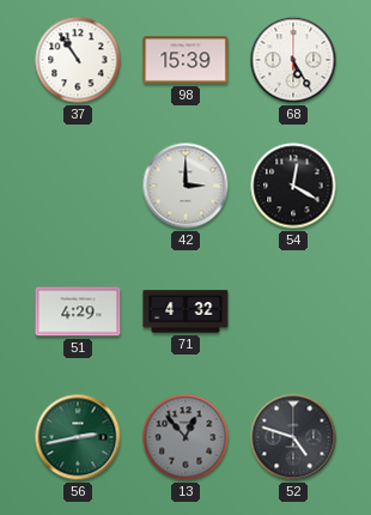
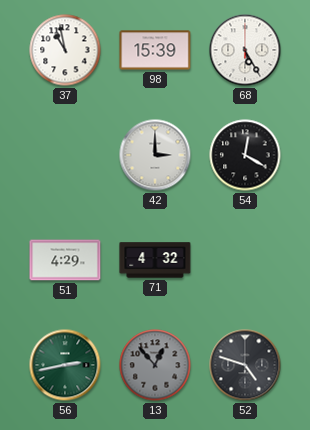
37: 10:54 -> 10:58 (65, 50)
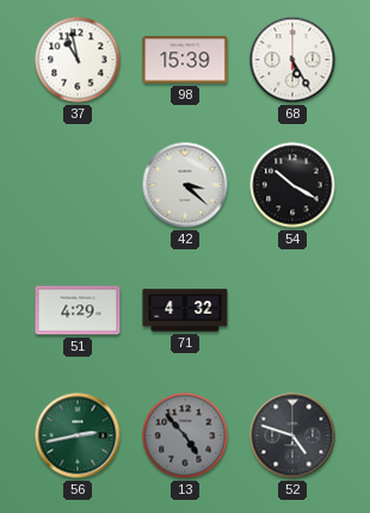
42: 3:00 -> 3:22 (185, 185)
54: 12:20 -> 10:20 (292, 185)
13: 12:53 -> 4:53 (185, 435)
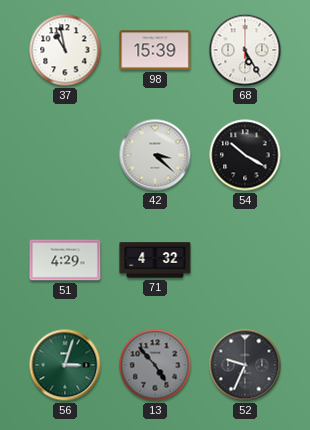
56: 2:43 -> 3:03 (65, 365)
52: 4:48 -> 9:34 (245, 365)
